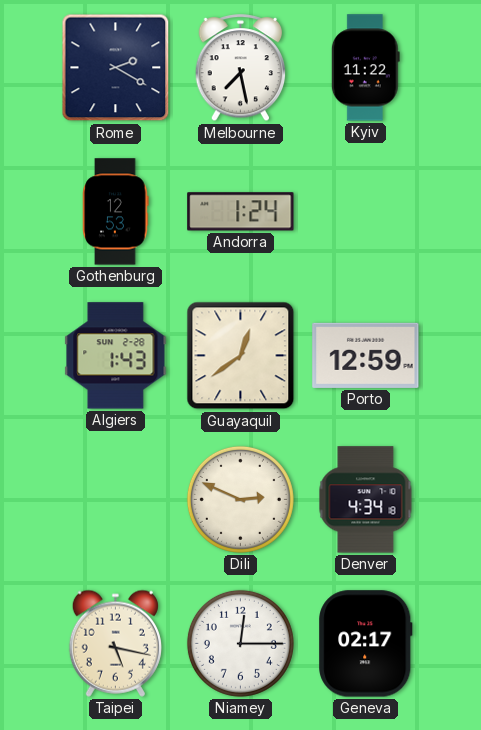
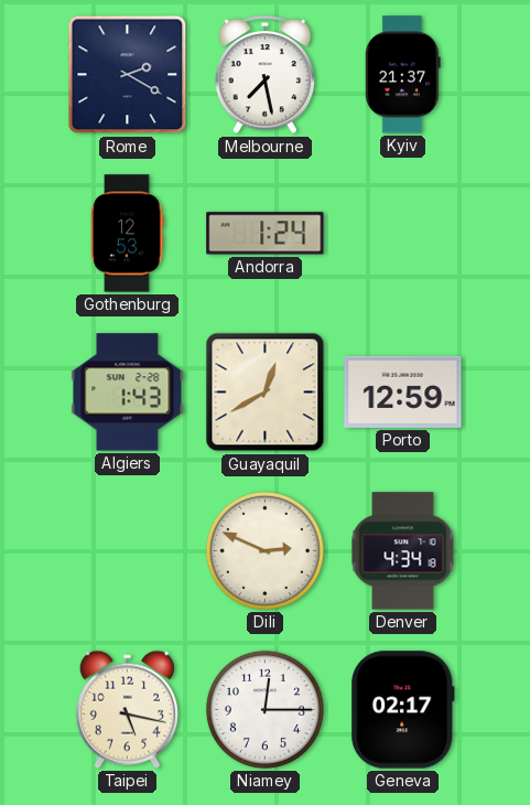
Kyiv: 11:22 -> 21:37 (402, 75)
Guayaquil: 12:39 -> 12:40 (266, 393)
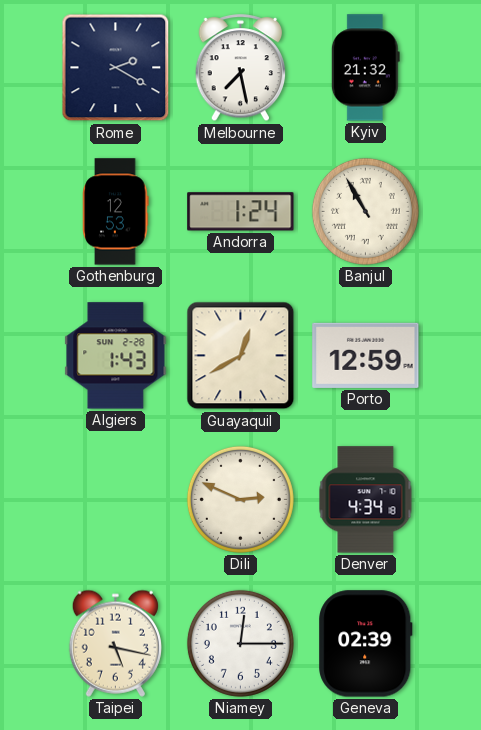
Kyiv: 21:37 -> 21:32 (365, 68)
Banjul: none -> 10:55 (365, 211)
Geneva: 02:17 -> 02:39 (366, 644)
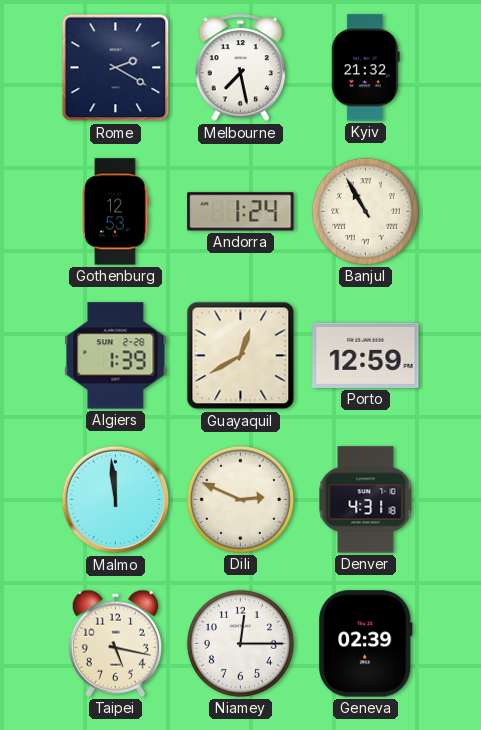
Algiers: 1:43 -> 1:39 (116, 356)
Malmo: none -> 11:59 (116, 500)
Denver: 4:34 -> 4:31 (366, 500)
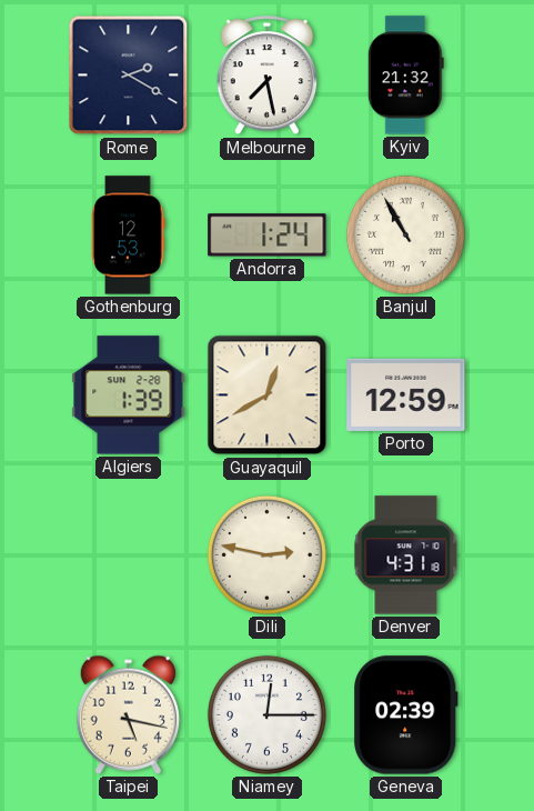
Malmo: 11:59 -> none (116, 500)
Dili: 2:49 -> 2:47 (266, 554)
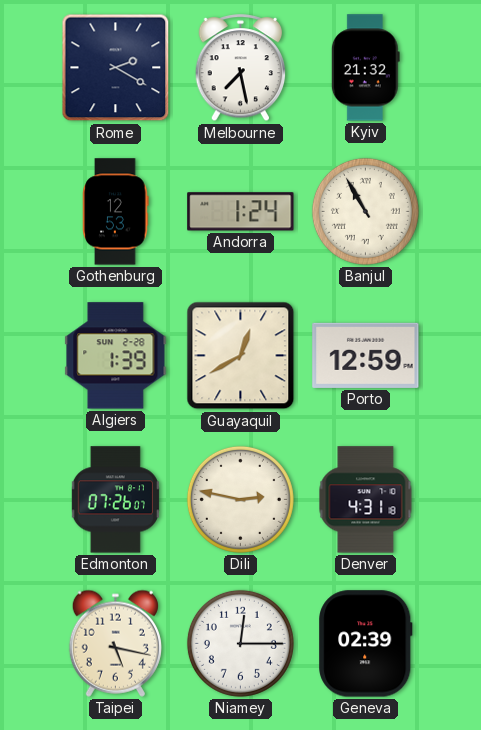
Edmonton: none -> 07:26 (115, 500)
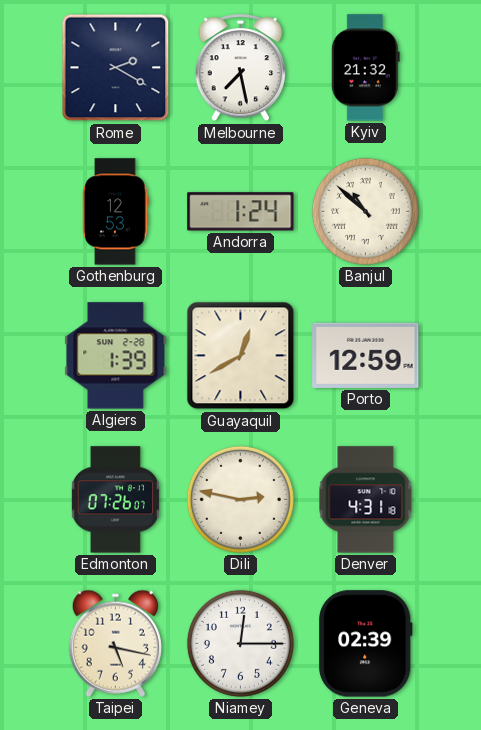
Banjul: 10:55 -> 10:52 (365, 211)
